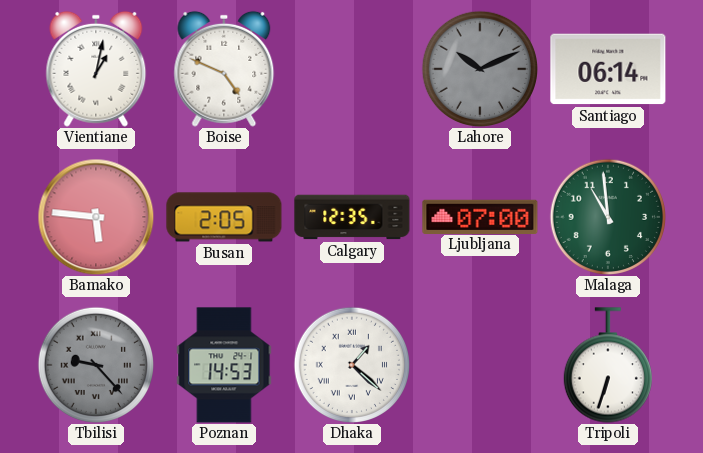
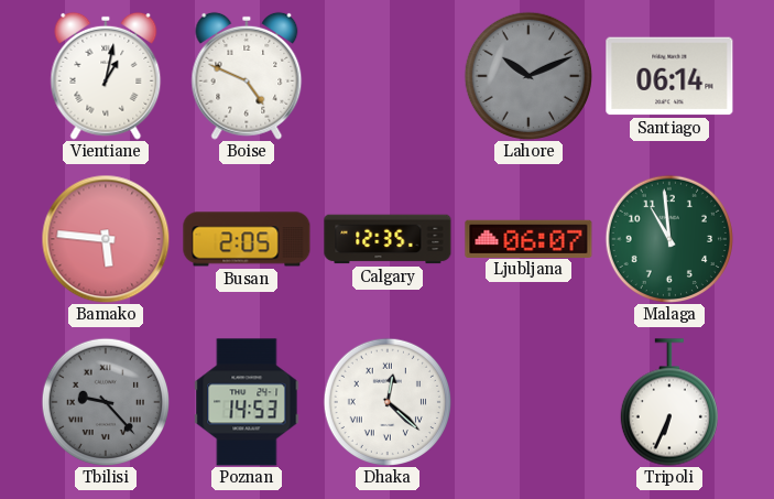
Ljubljana: 07:00 -> 06:07 (528, 238)
Dhaka: 1:22 -> 12:22 (386, 401)
Tripoli: 6:33 -> 6:34 (669, 402)
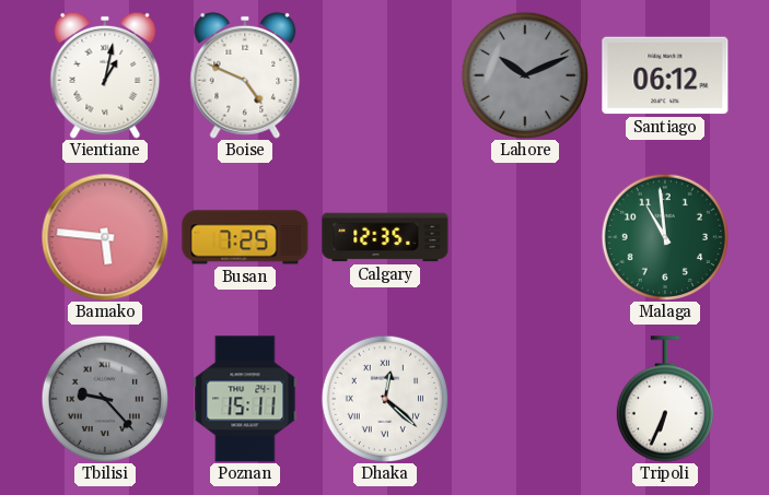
Santiago: 06:14 -> 06:12 (665, 75)
Busan: 2:05 -> 7:25 (245, 237)
Ljubljana: 06:07 -> none (528, 238)
Poznan: 14:53 -> 15:11 (245, 399)
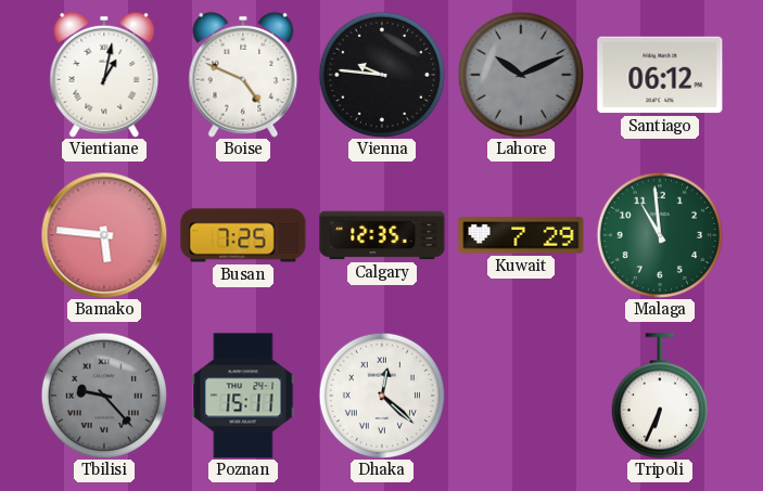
Vienna: none -> 9:46 (381, 74)
Kuwait: none -> 7:29 (521, 235)
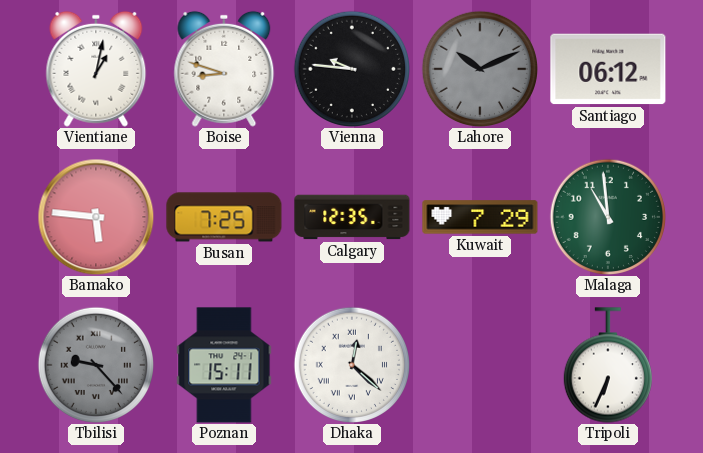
Boise: 4:49 -> 8:48 (224, 69)
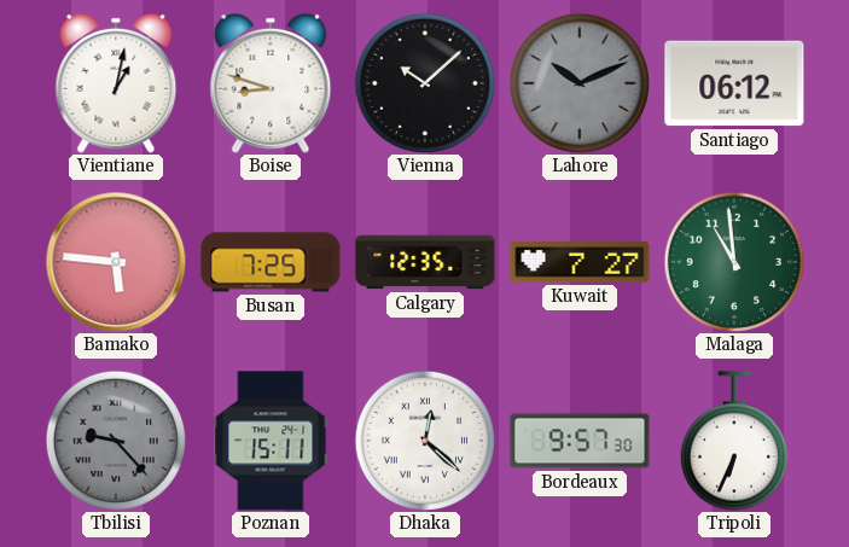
Vienna: 9:46 -> 10:08 (424, 82)
Kuwait: 7:29 -> 7:27 (580, 262)
Bordeaux: none -> 9:57 (580, 441)
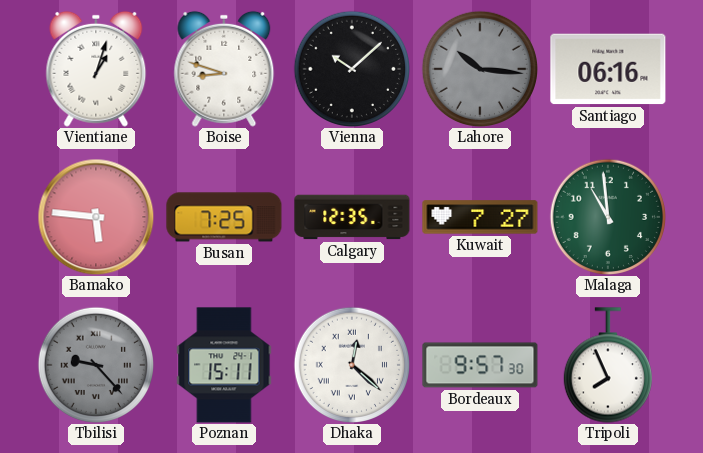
Vientiane: 1:02 -> 1:03 (96, 69)
Lahore: 10:11 -> 10:16 (479, 68)
Santiago: 06:12 -> 06:16 (608, 69)
Tripoli: 6:34 -> 7:56 (608, 365)
